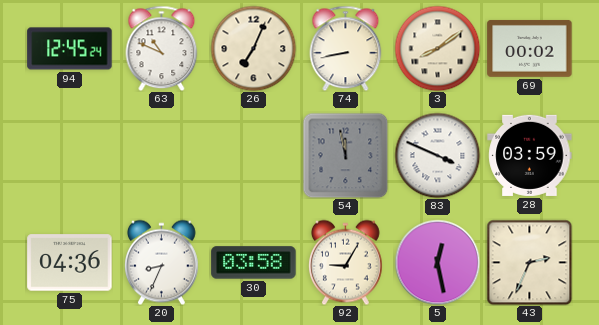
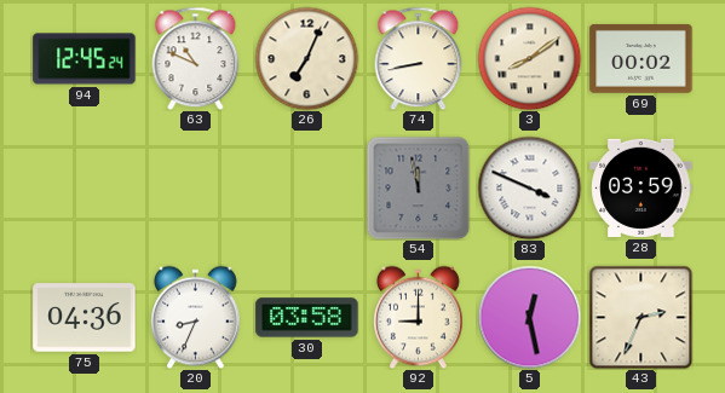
92: 9:05 -> 9:00 (419, 317)
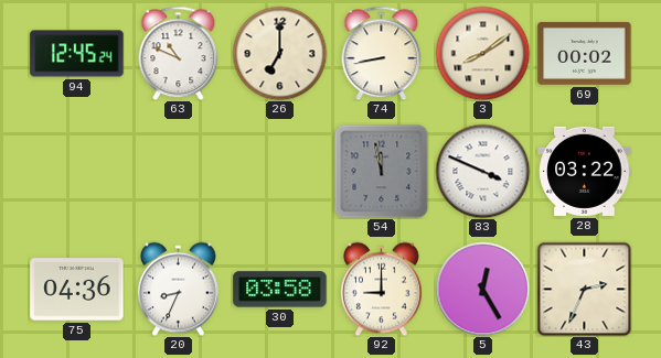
26: 7:04 -> 7:00 (279, 53)
28: 03:59 -> 03:22 (585, 171)
5: 12:28 -> 12:25 (482, 289)
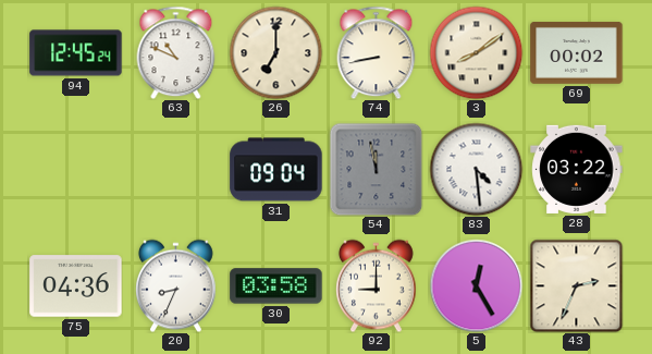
31: none -> 09:04 (276, 170)
83: 3:49 -> 4:29 (476, 169)
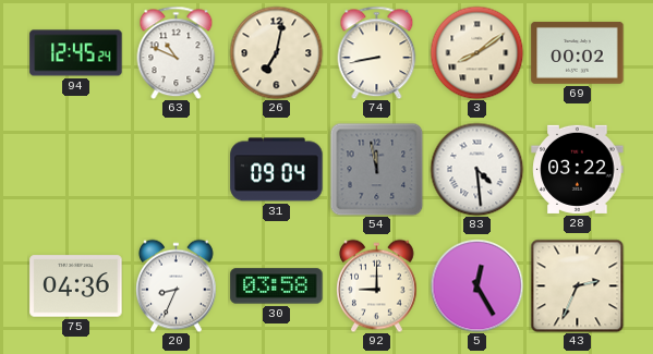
26: 7:00 -> 7:02 (276, 52)
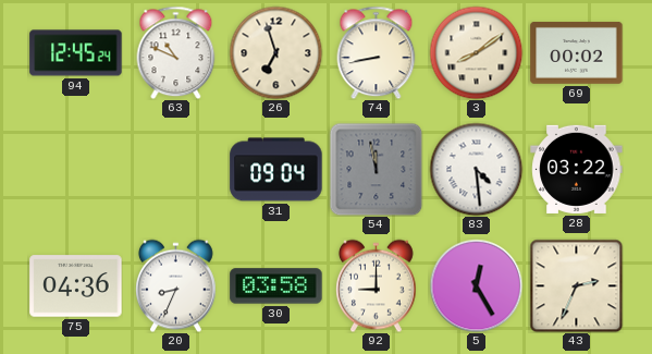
26: 7:02 -> 6:57 (275, 52)
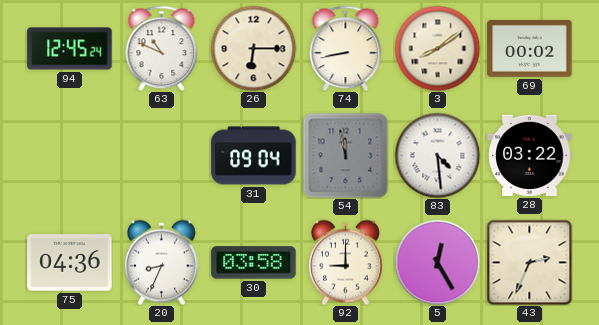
26: 6:57 -> 6:15 (253, 48)
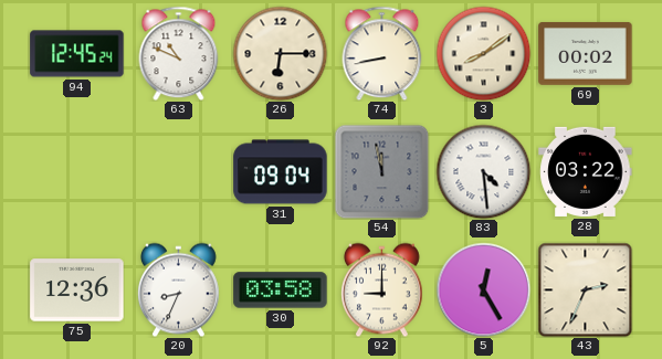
75: 04:36 -> 12:36 (77, 291)
